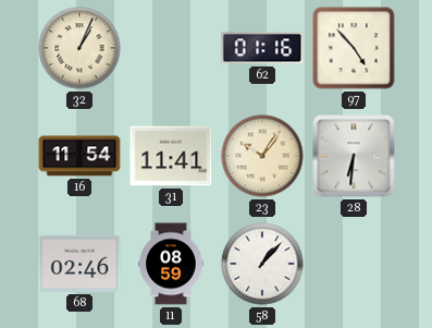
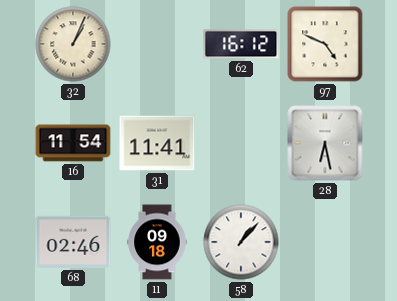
62: 01:16 -> 16:12 (241, 44)
97: 4:53 -> 4:49 (325, 44)
23: 10:06 -> none (262, 156)
28: 6:31 -> 6:28 (325, 143)
11: 08:59 -> 09:18 (157, 242)
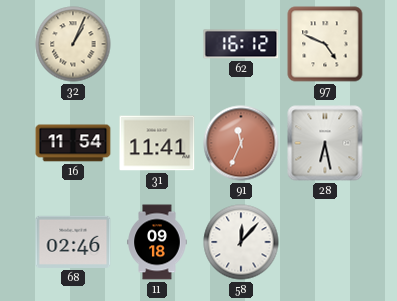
91: none -> 11:34 (241, 143)
58: 1:07 -> 12:07 (241, 242)
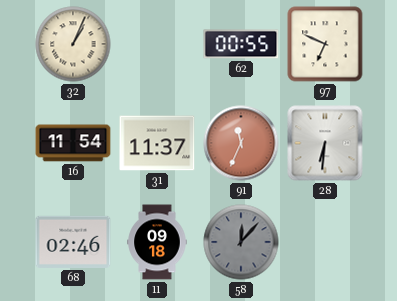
62: 16:12 -> 00:55 (241, 44)
97: 4:49 -> 6:49 (325, 44)
31: 11:41 -> 11:37 (157, 143)
28: 6:28 -> 6:31 (325, 143)
58 dial: white -> grey (241, 242)
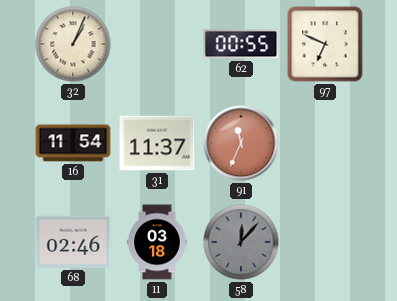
28: 6:31 -> none (325, 143)
11: 09:18 -> 03:18 (157, 242)
